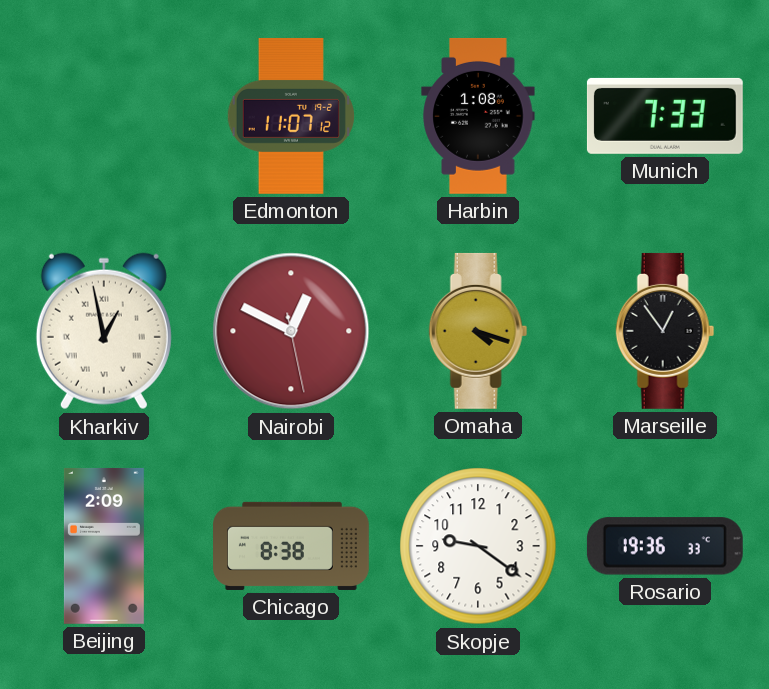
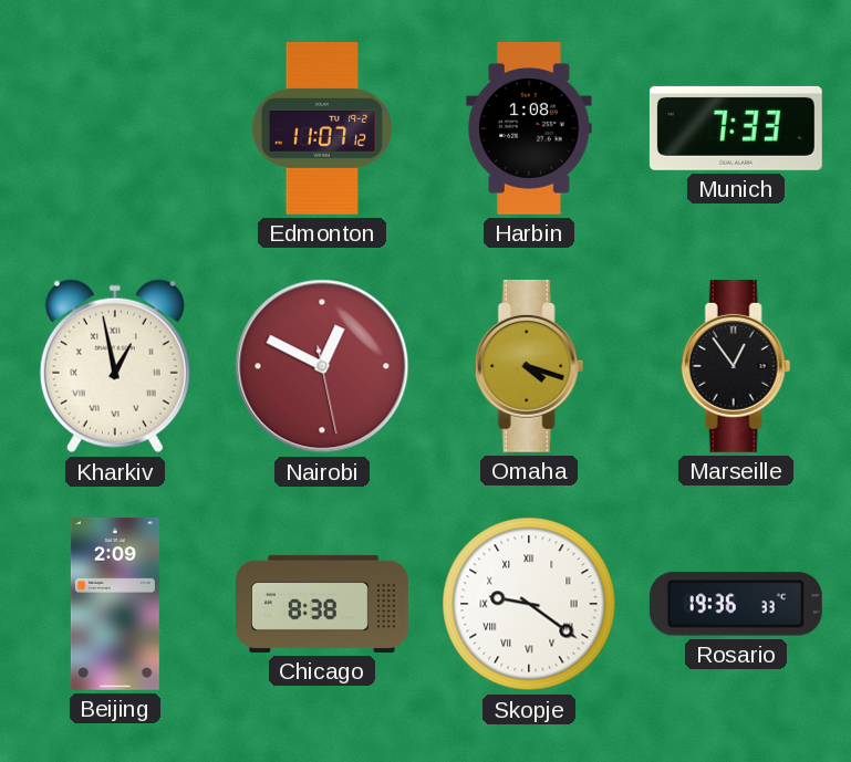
Skopje numerals: Arabic -> Roman (529, 604)
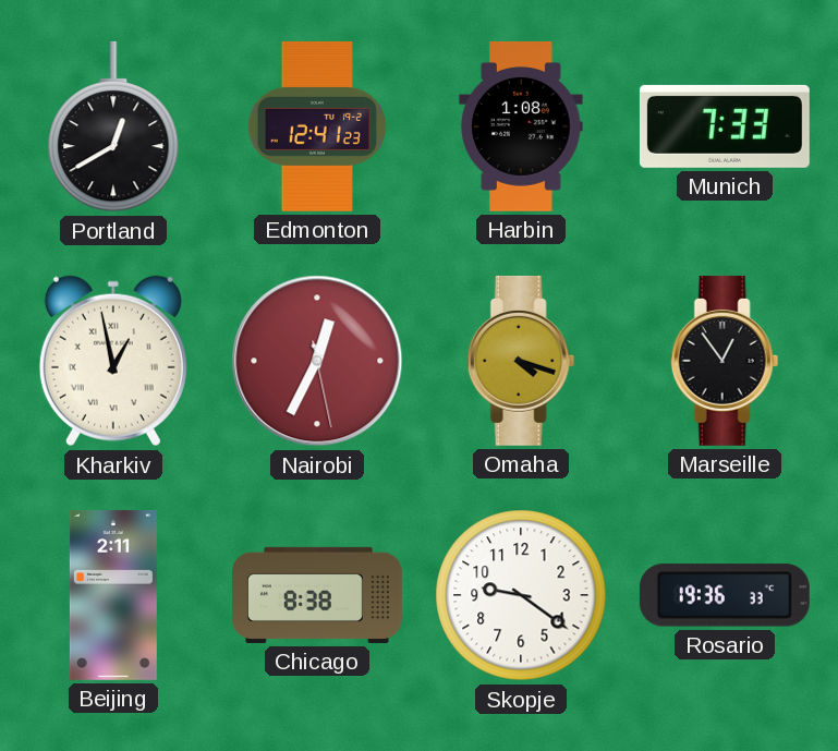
Portland: none -> 12:40 (113, 126)
Edmonton: 11:07 -> 12:41 (316, 126)
Nairobi: 12:49 -> 12:34 (317, 361)
Beijing: 2:09 -> 2:11 (113, 595)
Skopje numerals: Roman -> Arabic (521, 595)
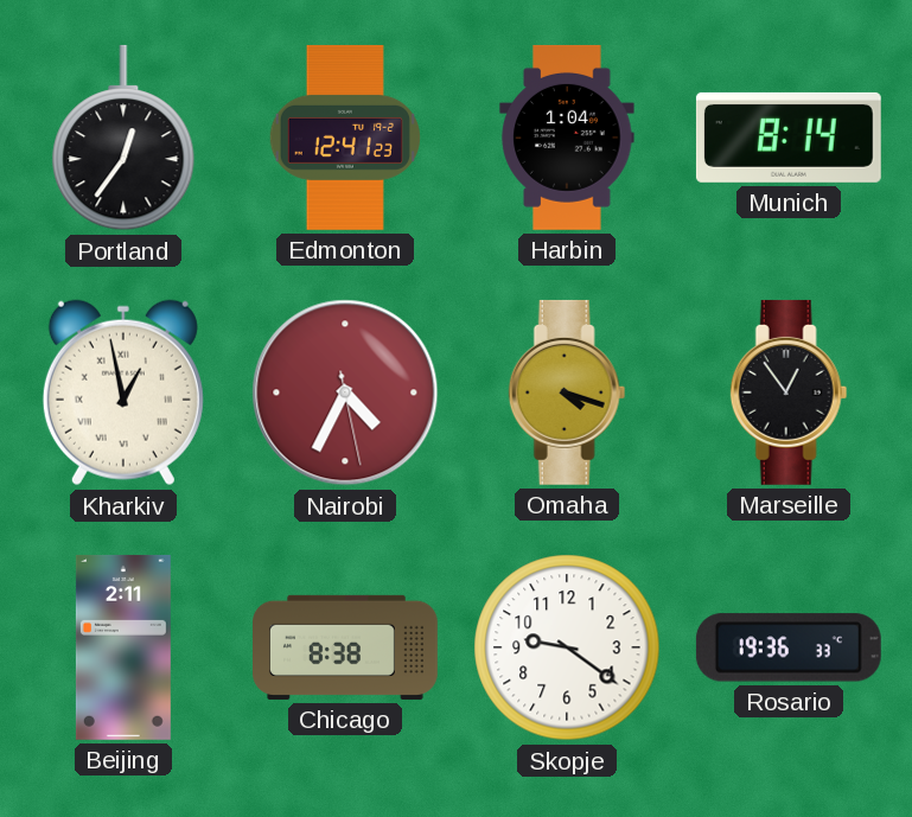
Portland: 12:40 -> 12:36 (123, 138)
Harbin: 1:08 -> 1:04 (567, 138)
Munich: 7:33 -> 8:14 (789, 138)
Nairobi: 12:34 -> 4:34 (345, 392)
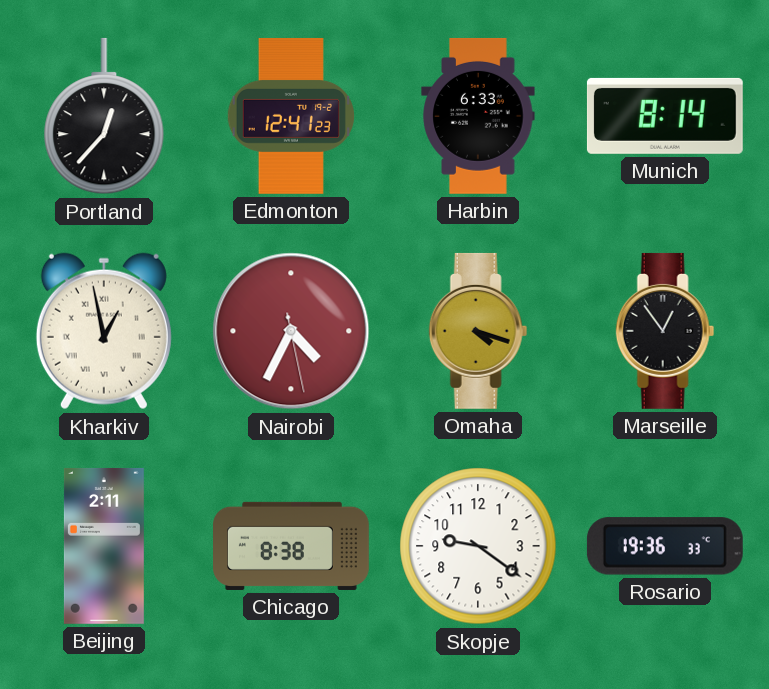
Portland: 12:36 -> 12:37 (104, 116)
Harbin: 1:04 -> 6:33 (478, 116)
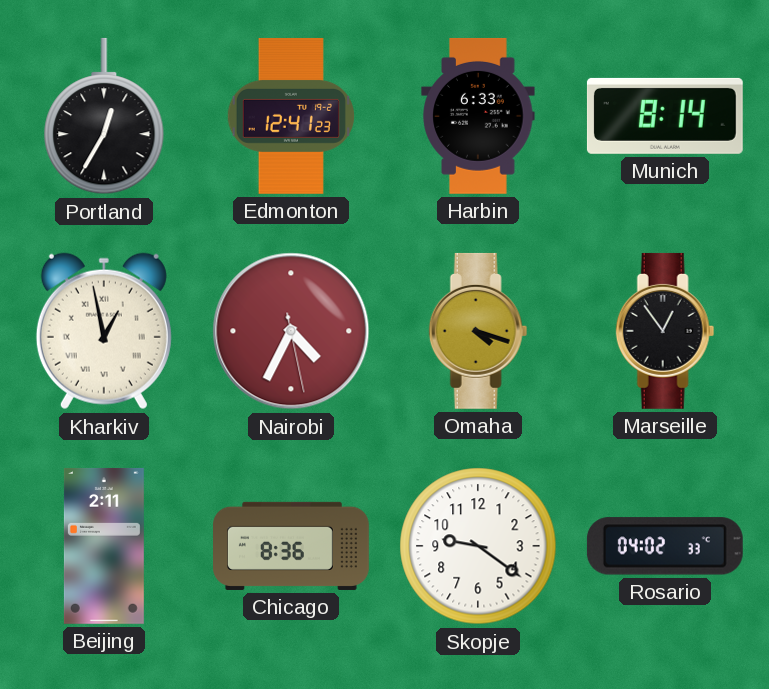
Portland: 12:37 -> 12:35 (104, 116)
Chicago: 8:38 -> 8:36 (292, 546)
Rosario: 19:36 -> 04:02 (665, 546)
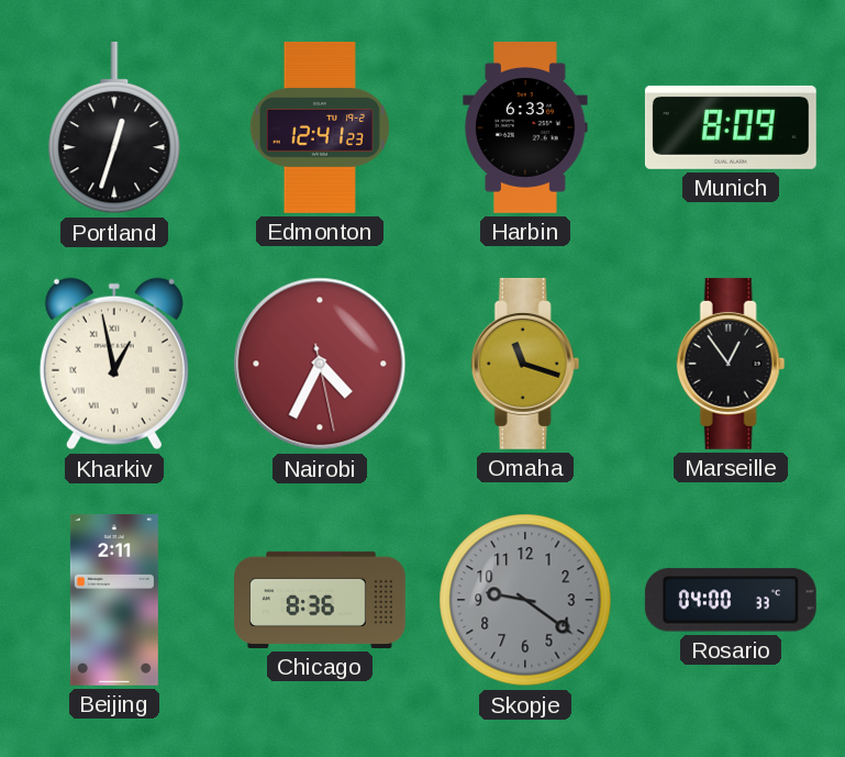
Portland: 12:35 -> 12:33 (114, 127)
Munich: 8:14 -> 8:09 (731, 127)
Omaha: 4:18 -> 11:18 (525, 364)
Skopje dial: white -> grey (525, 600)
Rosario: 04:02 -> 04:00 (731, 600)
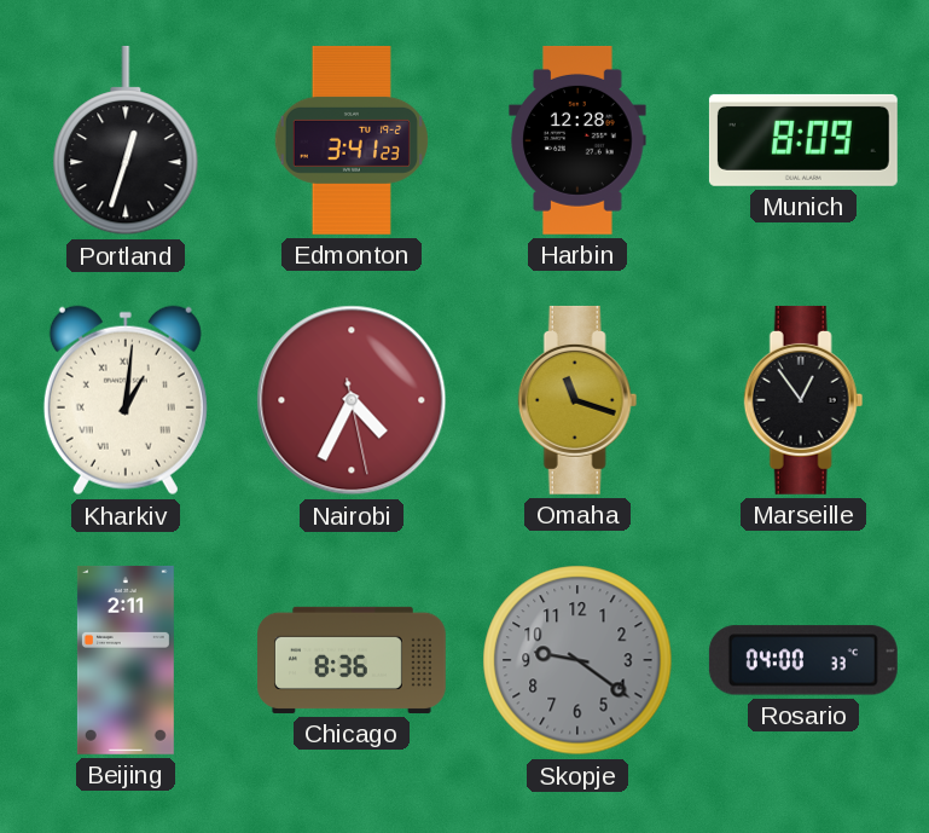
Edmonton: 12:41 -> 3:41 (350, 140)
Harbin: 6:33 -> 12:28 (577, 140)
Kharkiv: 12:58 -> 1:01 (126, 400)
